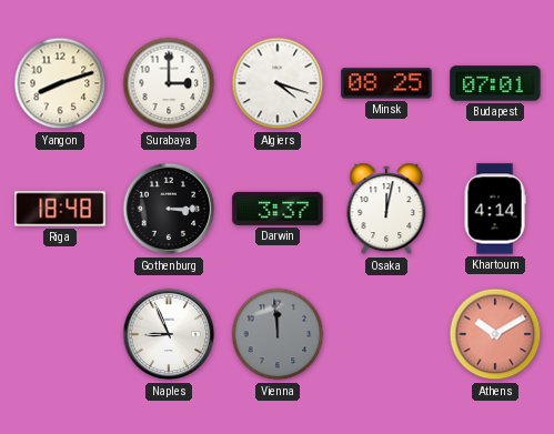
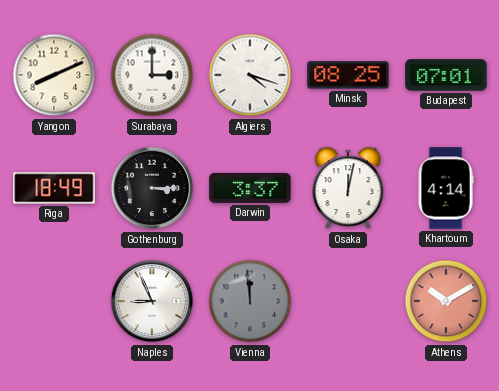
Yangon: 8:12 -> 8:11 (54, 75)
Riga: 18:48 -> 18:49 (54, 188)
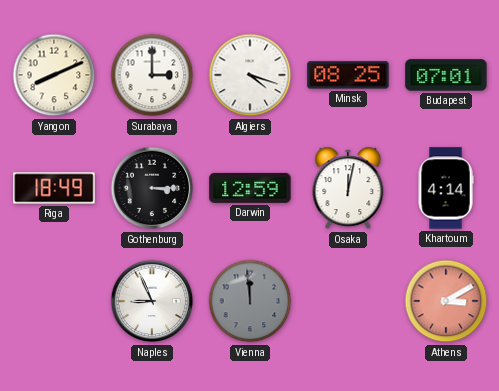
Darwin: 3:37 -> 12:59 (250, 188)
Athens: 10:10 -> 3:10 (446, 301)
